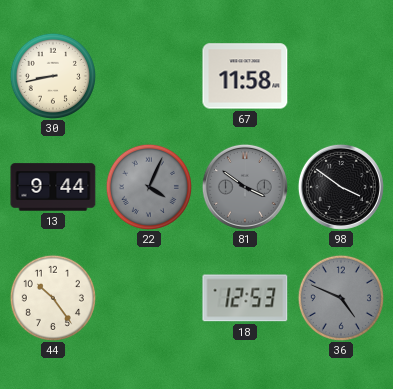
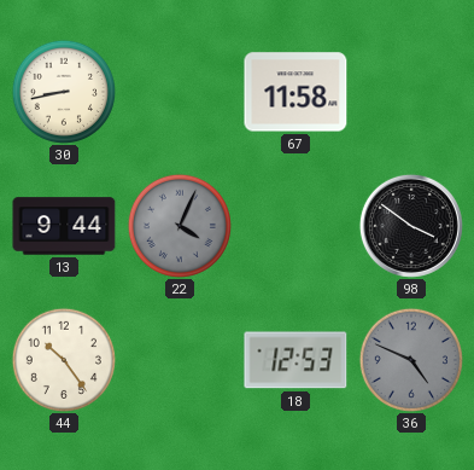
81: 3:51 -> none (245, 187)
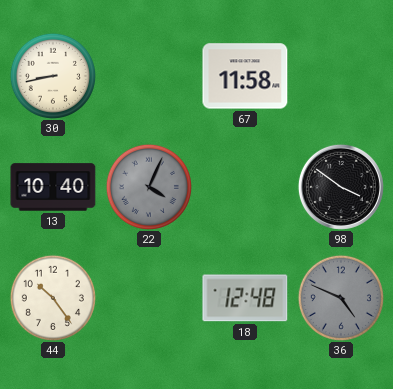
13: 9:44 -> 10:40 (53, 187)
18: 12:53 -> 12:48 (245, 298)
